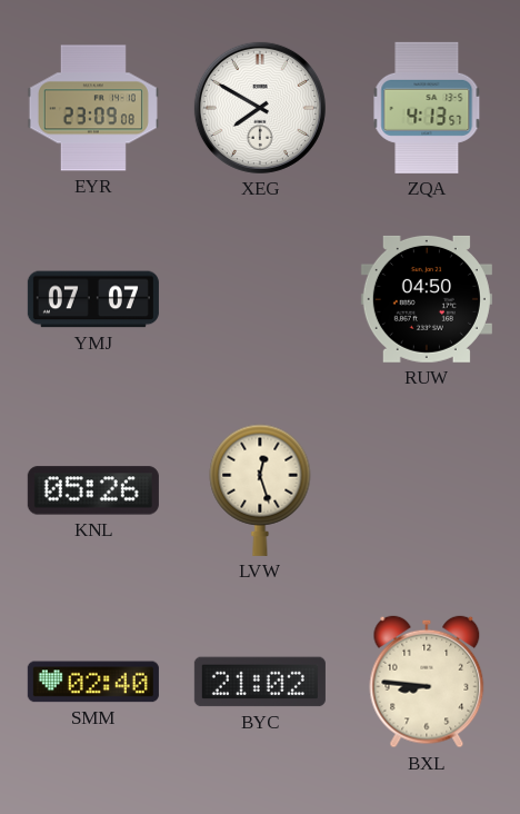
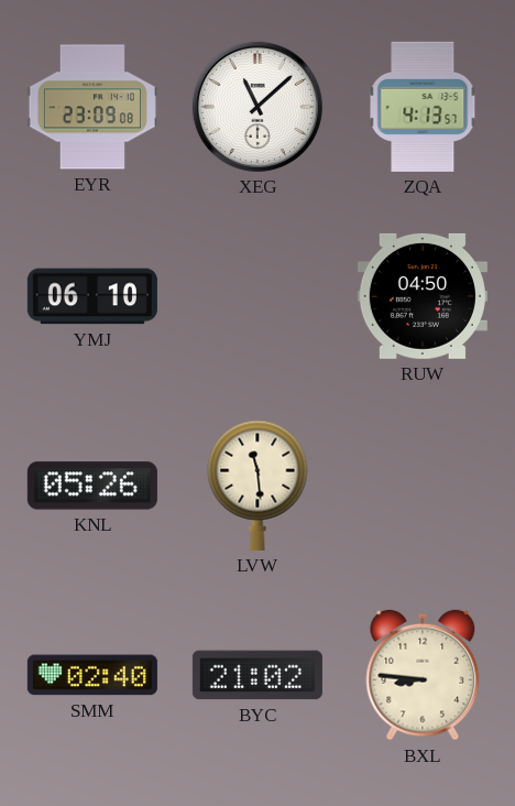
XEG: 7:50 -> 11:08 (257, 107)
YMJ: 07:07 -> 06:10 (92, 296)
LVW: 12:27 -> 11:29 (257, 486)
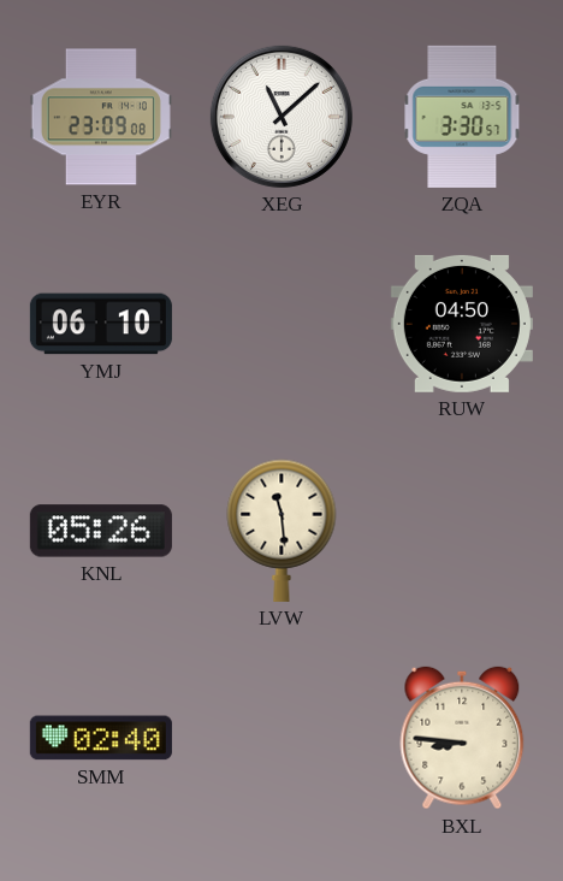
ZQA: 4:13 -> 3:30 (462, 117)
BYC: 21:02 -> none (257, 675)
